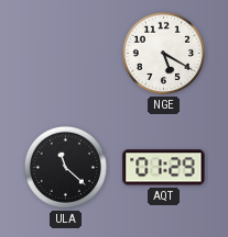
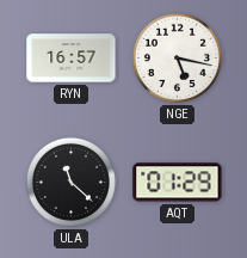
RYN: none -> 16:57 (72, 59)
NGE: 5:20 -> 5:17 (177, 57)
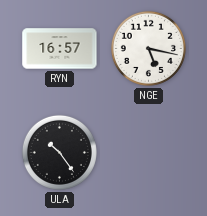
ULA: 11:22 -> 10:24 (59, 152)
AQT: 01:29 -> none (178, 183)
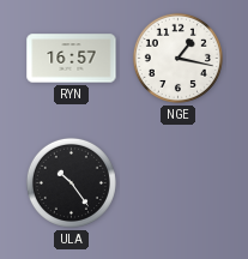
NGE: 5:17 -> 1:17 (177, 58)
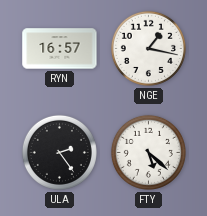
ULA: 10:24 -> 2:24 (59, 152)
FTY: none -> 5:22 (148, 152)
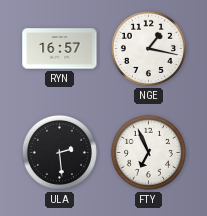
ULA: 2:24 -> 2:29 (59, 152)
FTY: 5:22 -> 6:56 (148, 152)
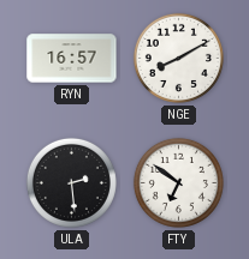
NGE: 1:17 -> 8:10 (178, 58)
FTY: 6:56 -> 6:51 (178, 182)
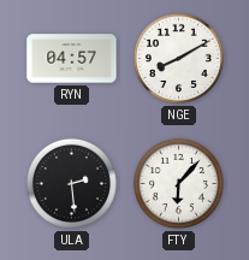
RYN: 16:57 -> 04:57 (72, 59)
FTY: 6:51 -> 6:07 (178, 183)
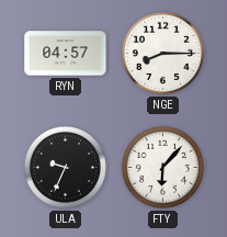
NGE: 8:10 -> 8:15 (162, 53)
ULA: 2:29 -> 9:34 (65, 167)
